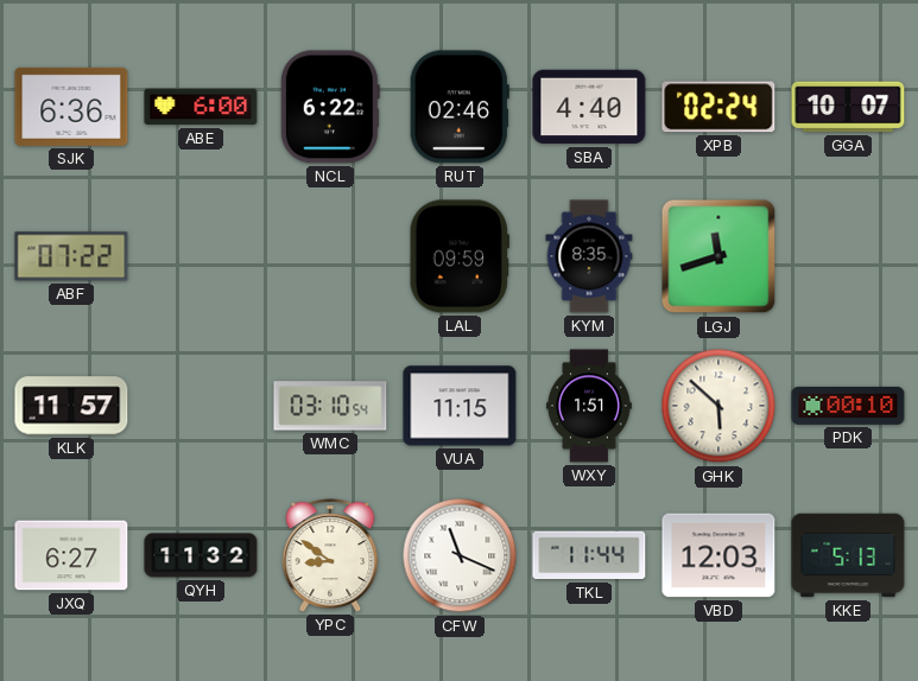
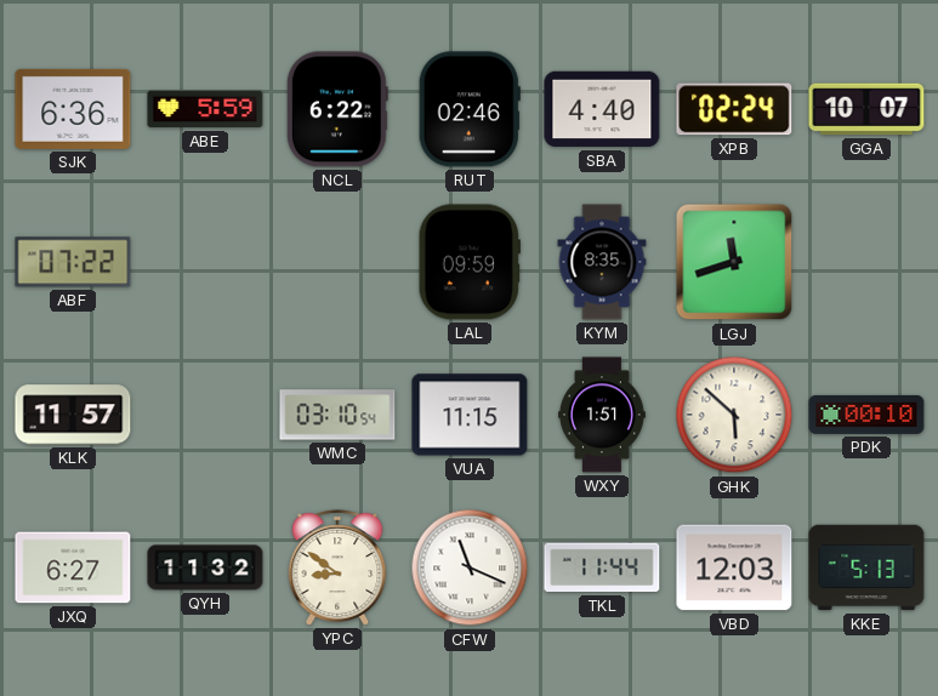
ABE: 6:00 -> 5:59 (205, 109)
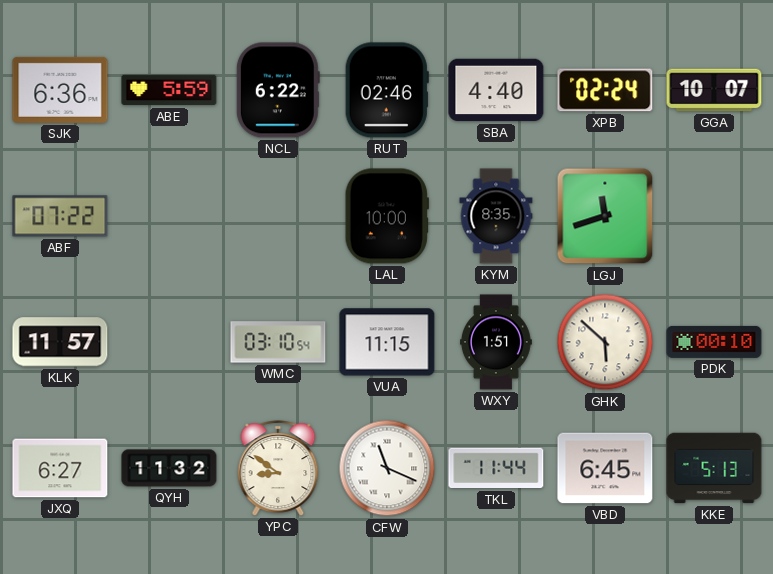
LAL: 09:59 -> 10:00 (387, 216)
VBD: 12:03 -> 6:45 (605, 468)
